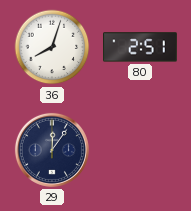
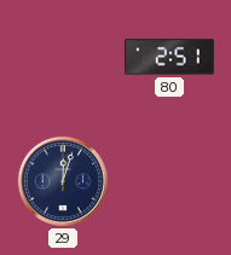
36: 8:03 -> none (52, 47)
29: 12:06 -> 12:03 (63, 181)
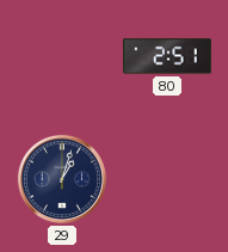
29: 12:03 -> 1:03 (62, 179)
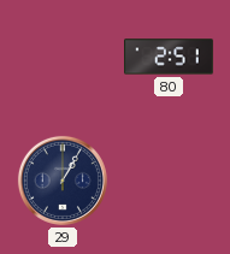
29: 1:03 -> 1:05 (63, 181)
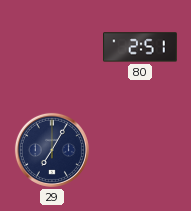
29: 1:05 -> 7:05 (52, 150)
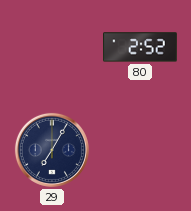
80: 2:51 -> 2:52 (140, 47)
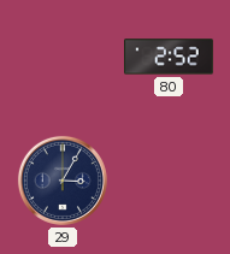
29: 7:05 -> 3:05 (63, 181)
